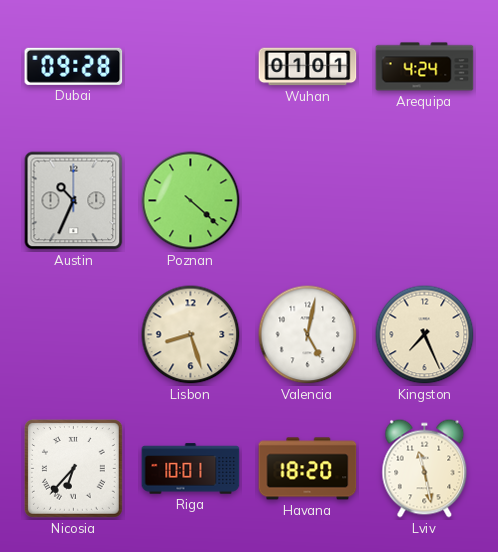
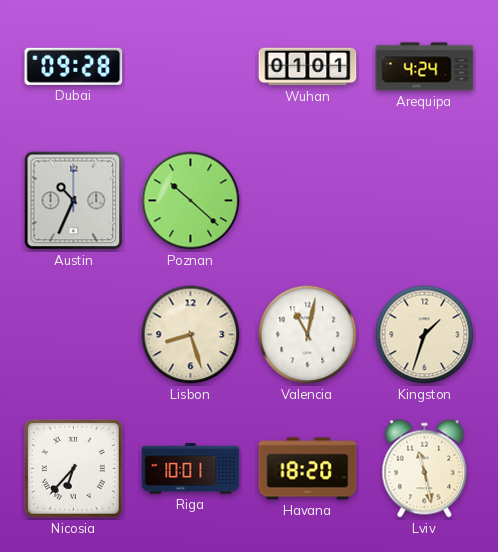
Poznan: 4:22 -> 10:22 (191, 201)
Valencia: 5:02 -> 11:02 (308, 335)
Kingston: 7:26 -> 1:33 (425, 335)
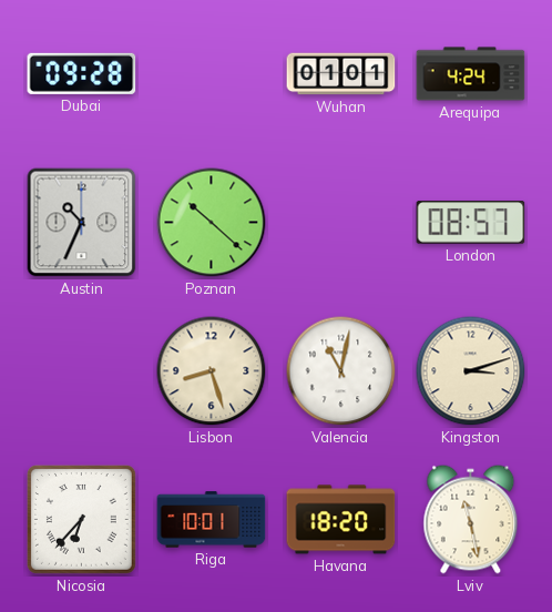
London: none -> 08:57 (471, 223)
Kingston: 1:33 -> 3:12 (471, 371)
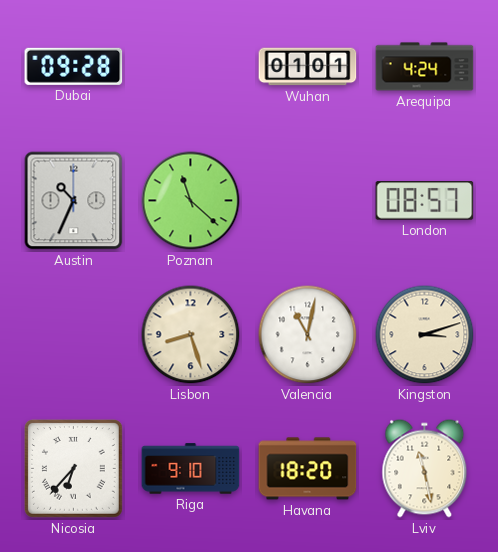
Poznan: 10:22 -> 11:22 (191, 201)
Riga: 10:01 -> 9:10 (191, 469)
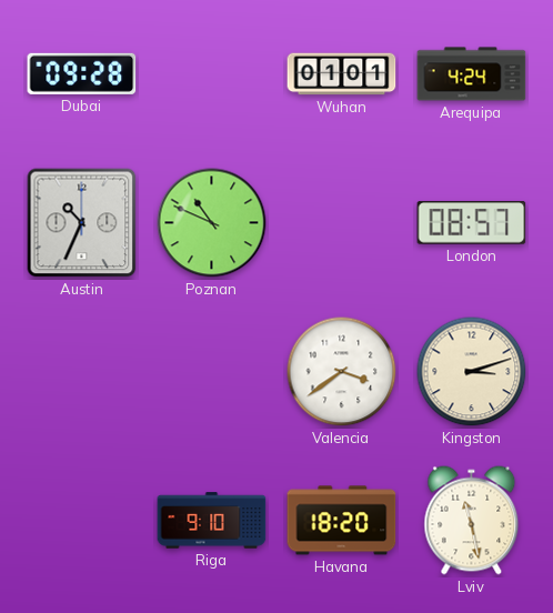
Poznan: 11:22 -> 10:49 (212, 223)
Lisbon: 8:27 -> none (191, 335)
Valencia: 11:02 -> 3:39 (342, 372)
Nicosia: 6:37 -> none (73, 468)
